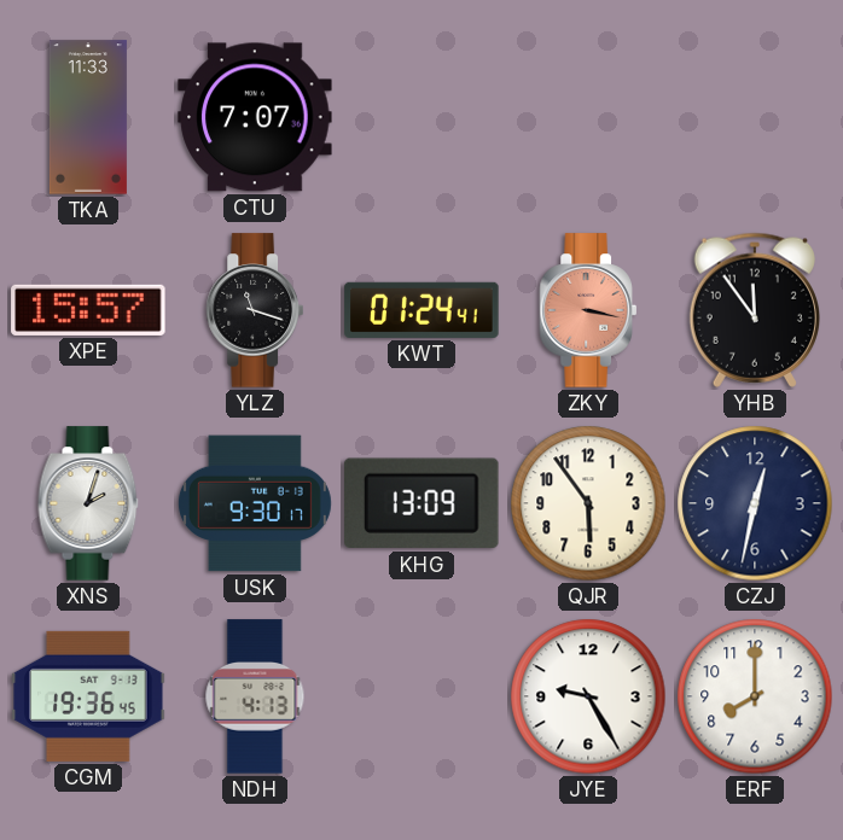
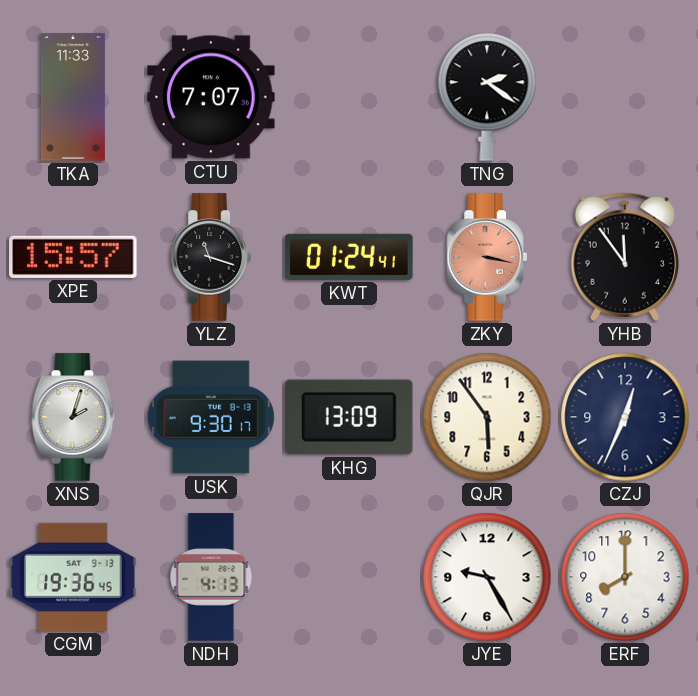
TNG: none -> 2:21 (487, 97)
CZJ: 12:32 -> 12:34 (625, 417)
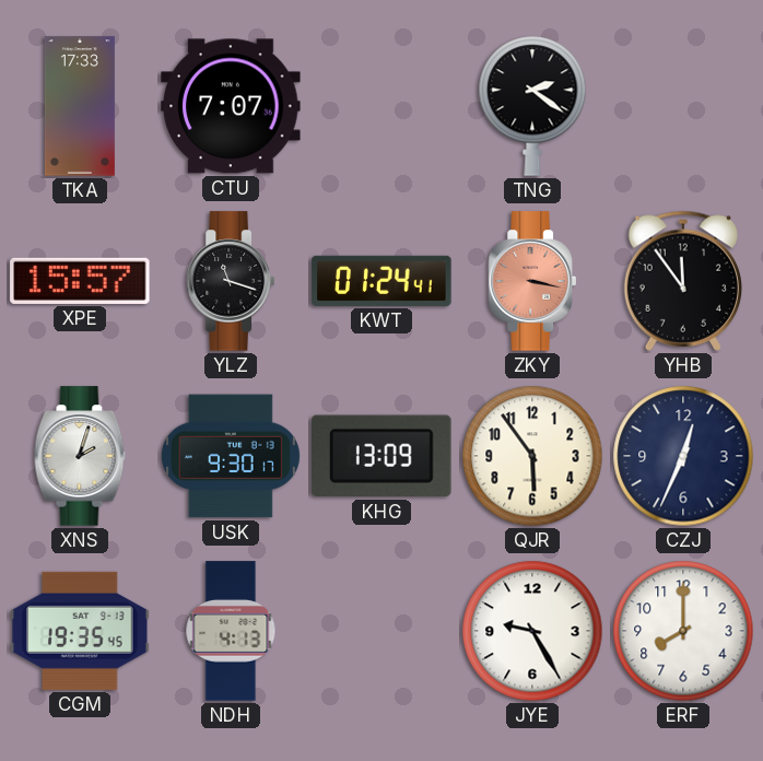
TKA: 11:33 -> 17:33 (80, 106)
CGM: 19:36 -> 19:35 (80, 631)
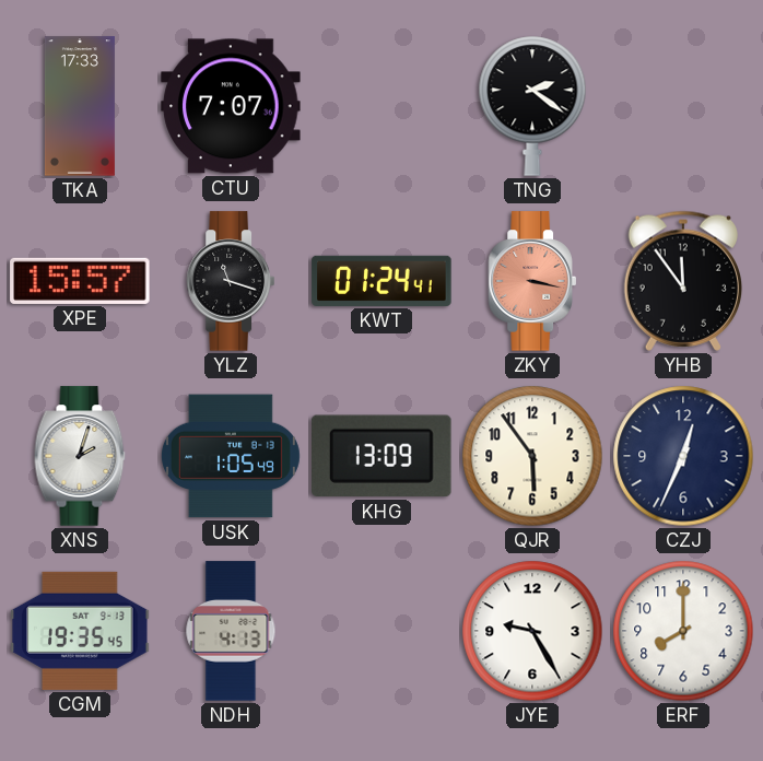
USK: 9:30 -> 1:05 (231, 456)
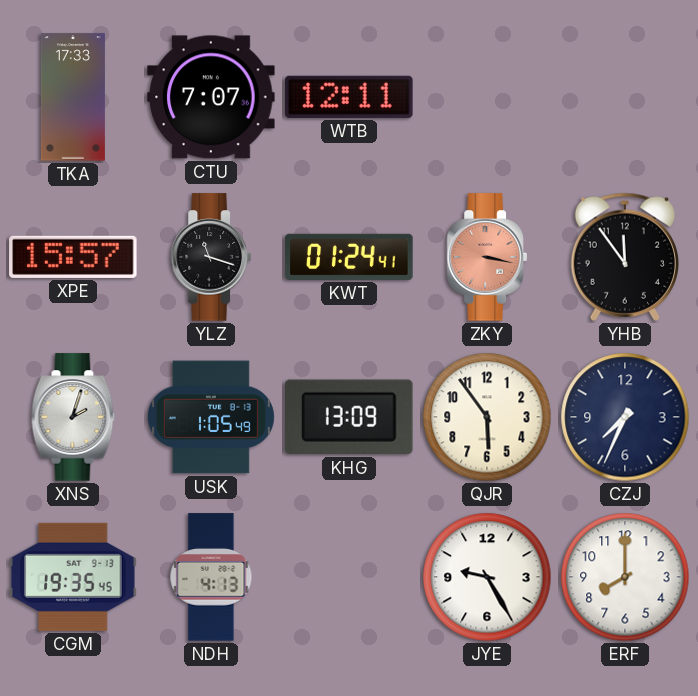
WTB: none -> 12:11 (349, 97)
TNG: 2:21 -> none (532, 106)
CZJ: 12:34 -> 7:34 (625, 417)
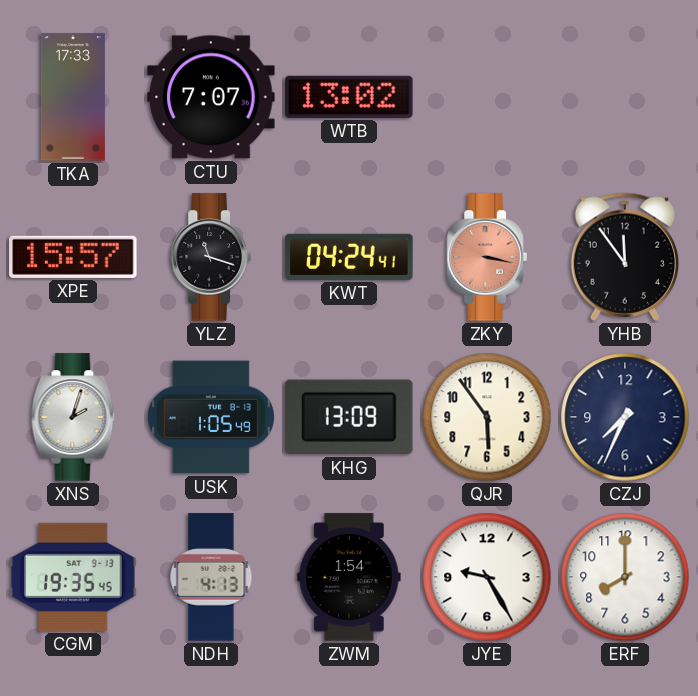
WTB: 12:11 -> 13:02 (349, 97)
KWT: 01:24 -> 04:24 (349, 257)
ZWM: none -> 1:54 (349, 577)
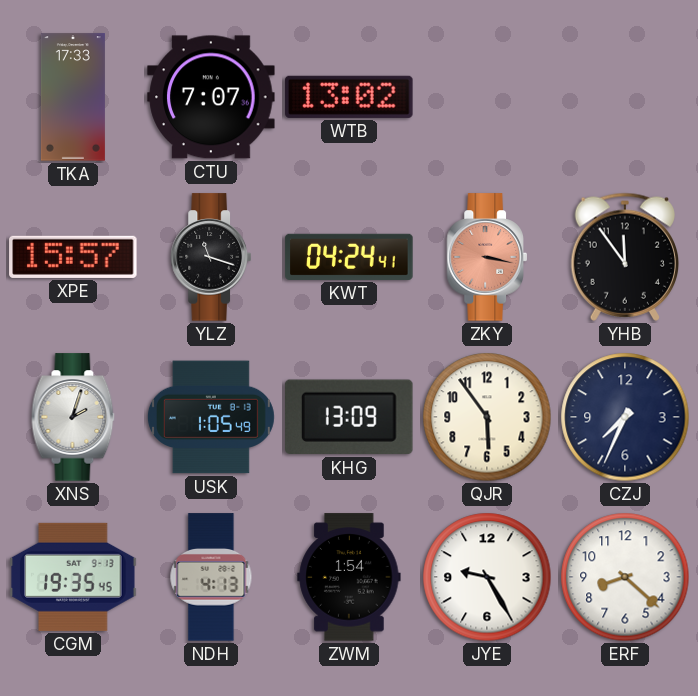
ERF: 8:00 -> 8:22 (625, 577)
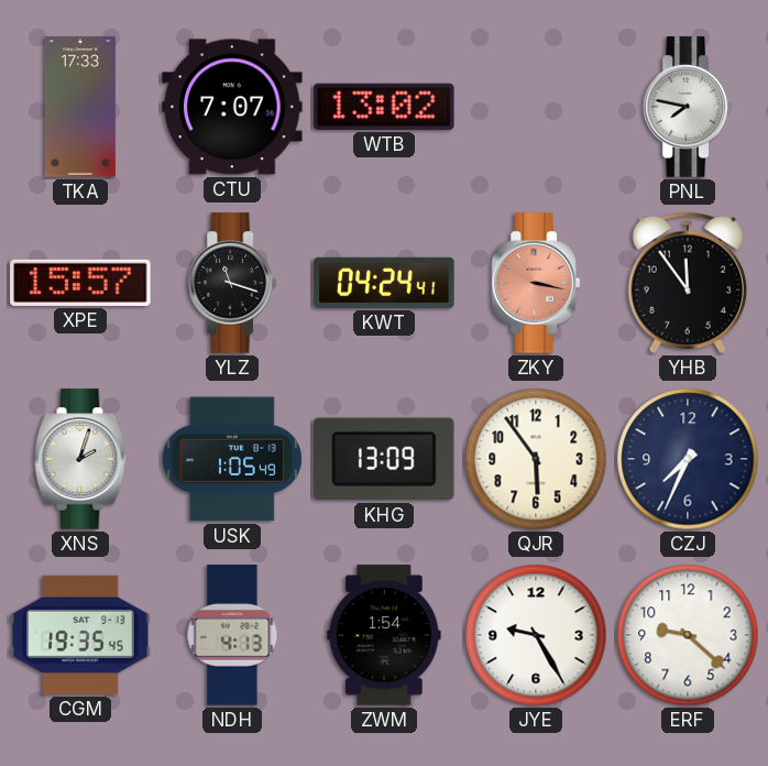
PNL: none -> 7:47 (688, 107)
ERF: 8:22 -> 9:22 (688, 635)
